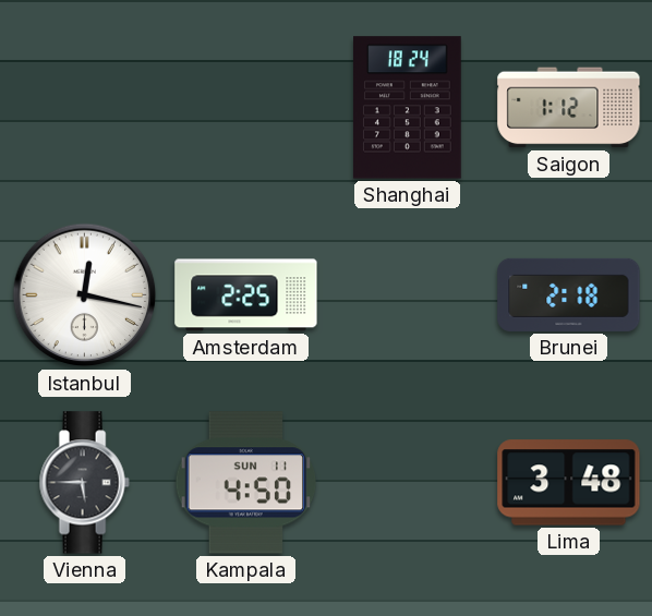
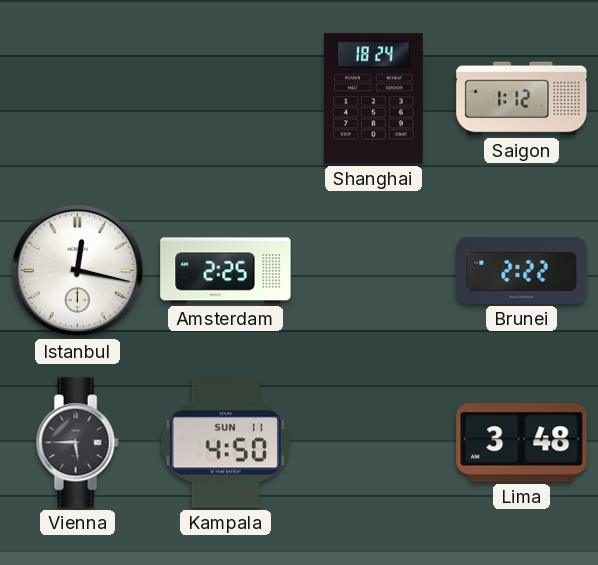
Brunei: 2:18 -> 2:22 (522, 270)
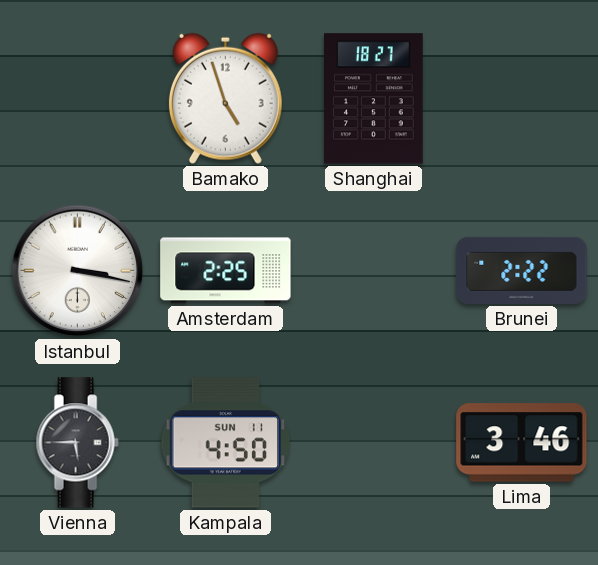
Bamako: none -> 4:57 (225, 98)
Shanghai: 18:24 -> 18:27 (374, 99)
Saigon: 1:12 -> none (522, 99)
Istanbul: 12:17 -> 3:17 (78, 271)
Lima: 3:48 -> 3:46 (522, 443)
